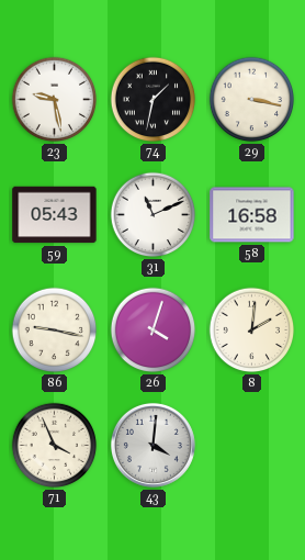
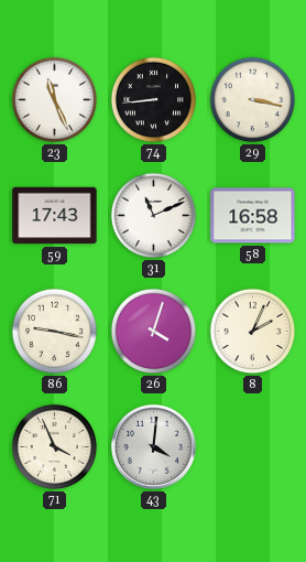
23: 9:28 -> 11:26 (55, 100)
74: 1:32 -> 8:44 (154, 100)
59: 05:43 -> 17:43 (55, 216)
8: 2:01 -> 2:04 (253, 332)
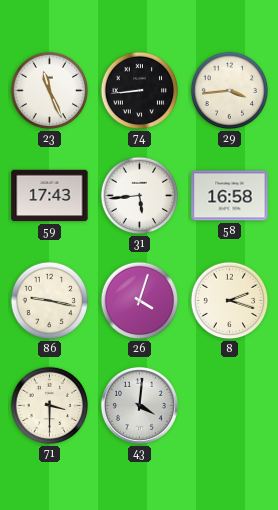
29: 3:17 -> 3:44 (230, 91)
31: 11:11 -> 5:44 (140, 196)
8: 2:04 -> 2:18 (230, 301)
71: 3:56 -> 3:30 (50, 406)
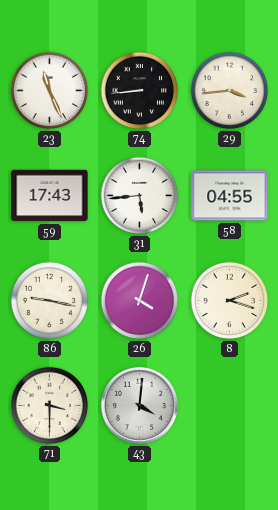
58: 16:58 -> 04:55 (230, 196)
